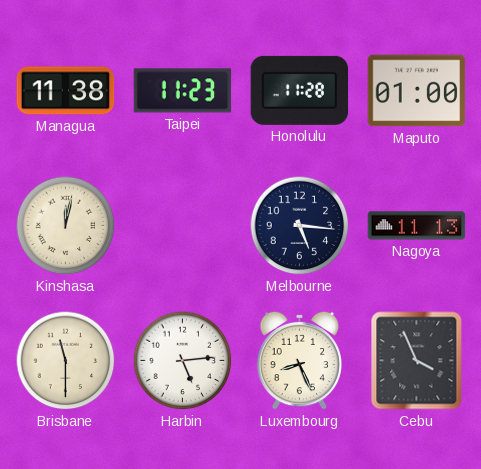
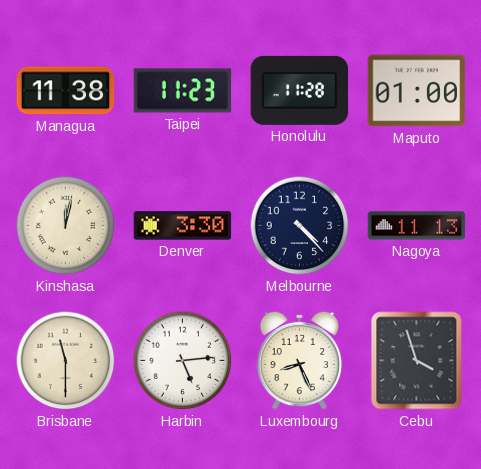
Denver: none -> 3:30 (183, 226)
Melbourne: 5:16 -> 4:23 (300, 226)
Cebu: 3:56 -> 3:57 (417, 361)
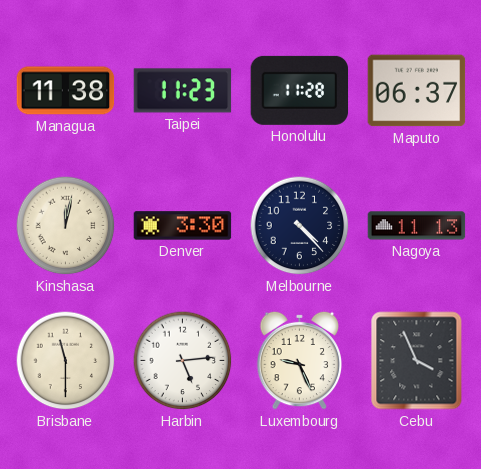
Maputo: 01:00 -> 06:37 (417, 91)
Luxembourg: 8:26 -> 9:26 (300, 360)
Cebu: 3:57 -> 3:56 (417, 361)
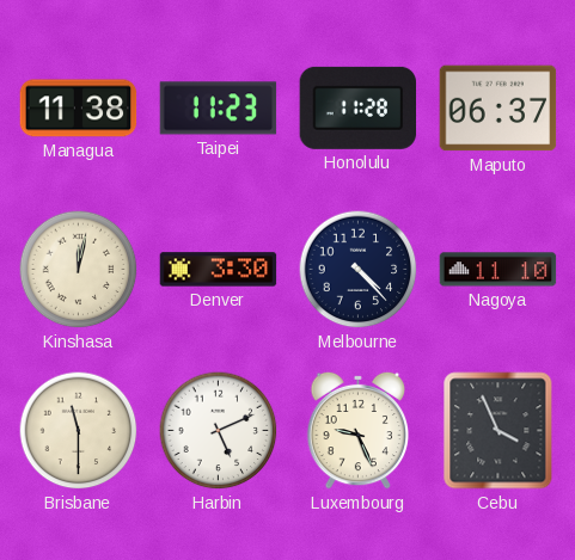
Nagoya: 11:13 -> 11:10 (498, 270)
Harbin: 5:14 -> 5:11 (219, 431)
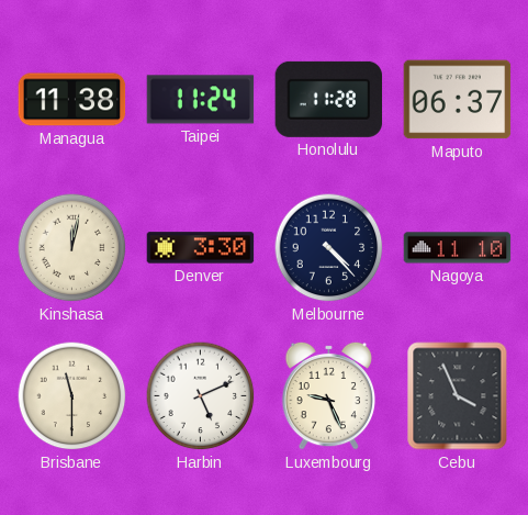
Taipei: 11:23 -> 11:24 (201, 100)
